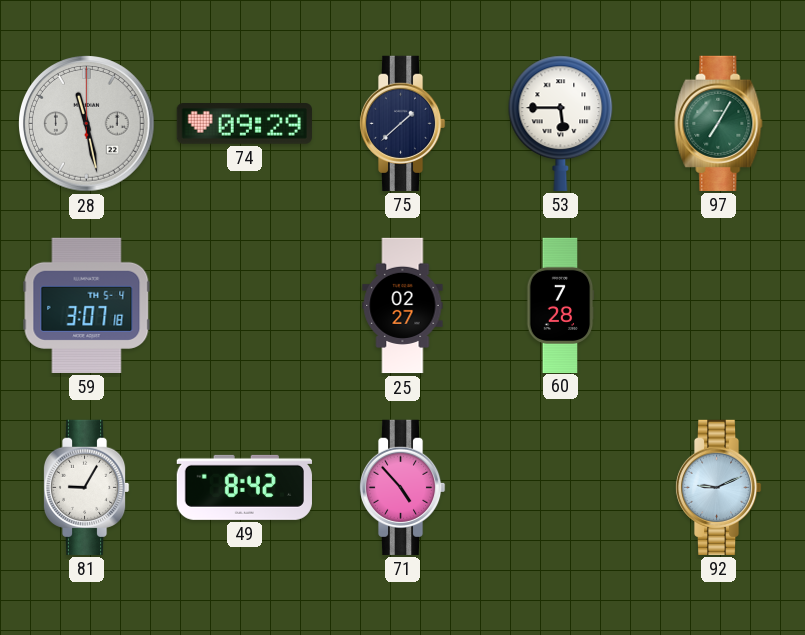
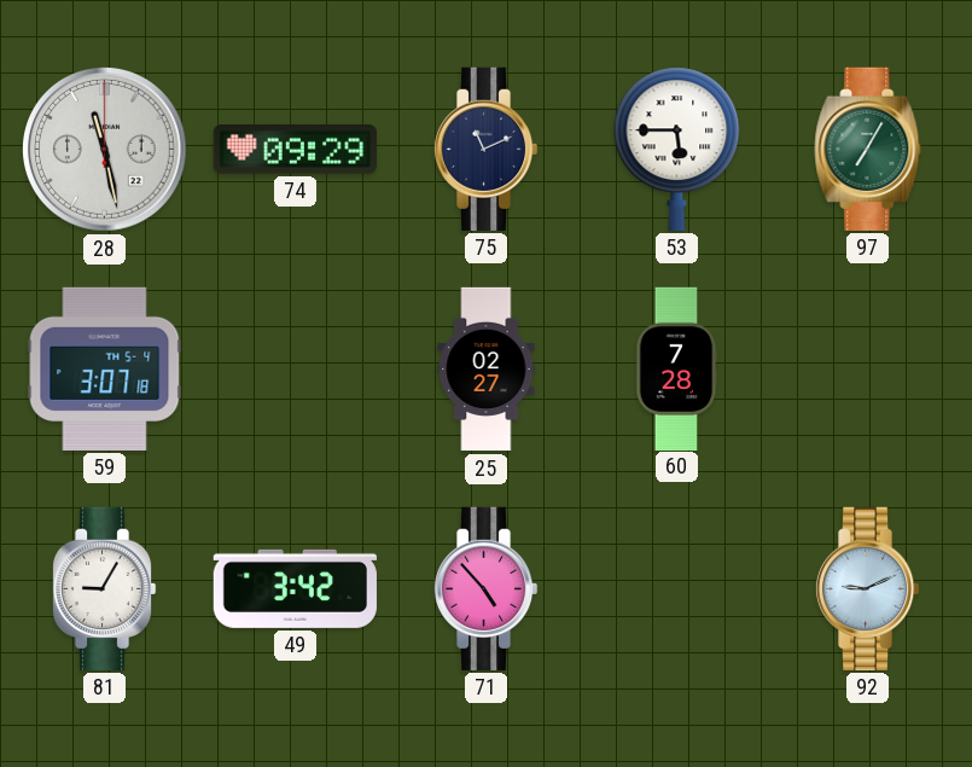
75: 1:38 -> 11:11 (485, 149)
49: 8:42 -> 3:42 (295, 588)
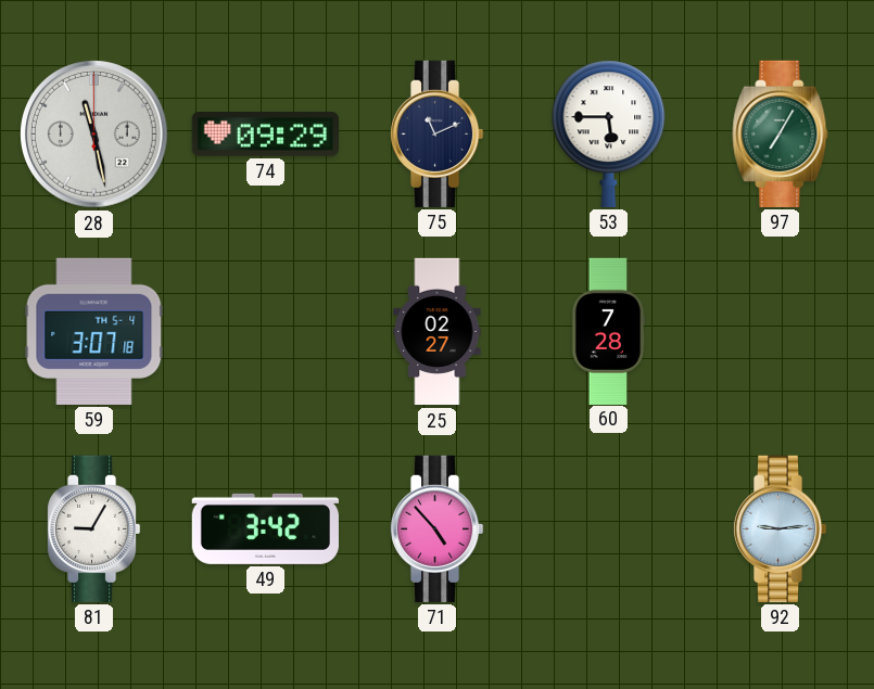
92: 9:11 -> 9:14 (780, 528)
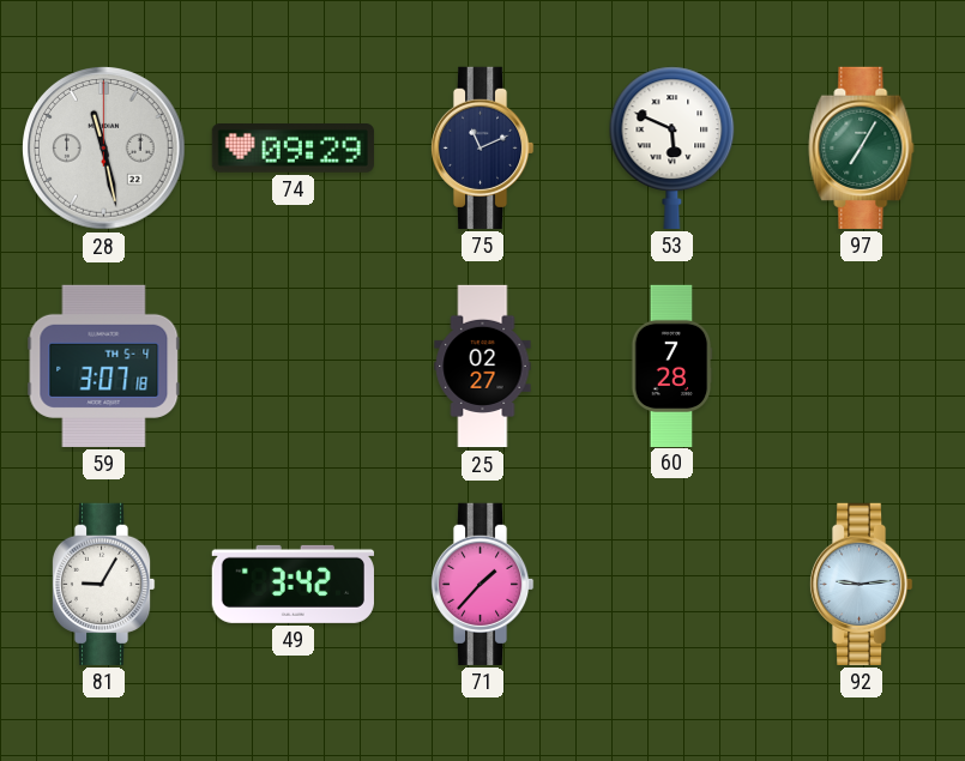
53: 5:45 -> 5:49 (673, 147)
71: 4:53 -> 1:37 (482, 584)
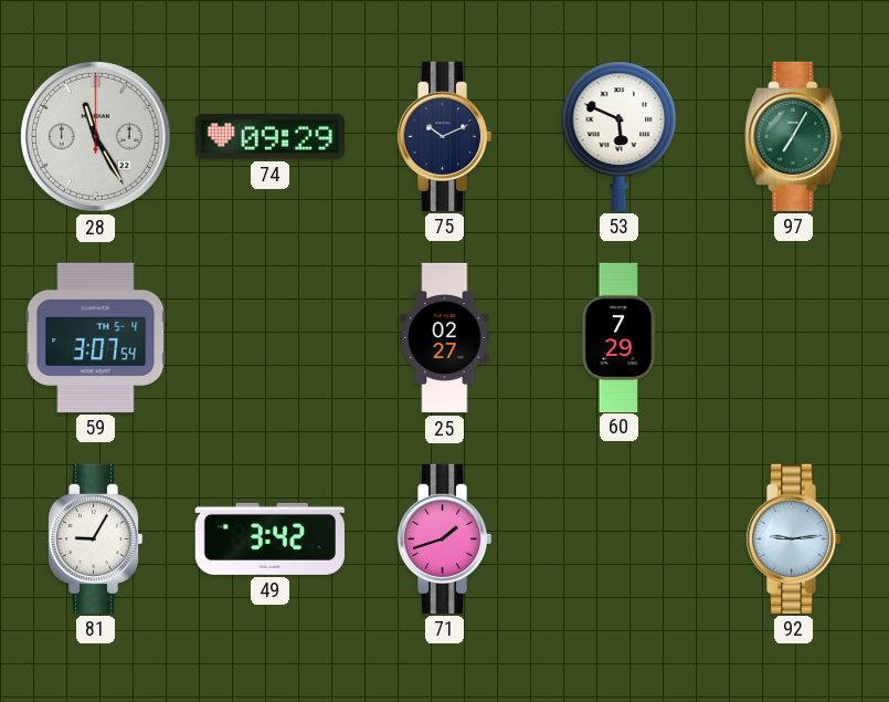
28: 11:28 -> 11:25 (96, 137)
75: 11:11 -> 10:11 (444, 136)
59: 3:07:18 -> 3:07:54 (96, 337)
60: 7:28 -> 7:29 (618, 337)
71: 1:37 -> 1:42 (444, 538)
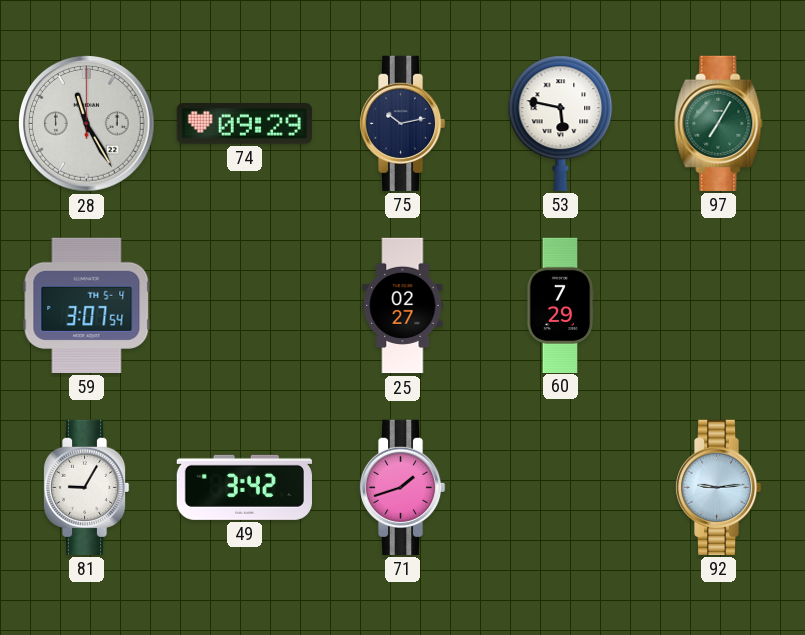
75: 10:11 -> 10:13 (402, 123)
53: 5:49 -> 5:47 (561, 123)
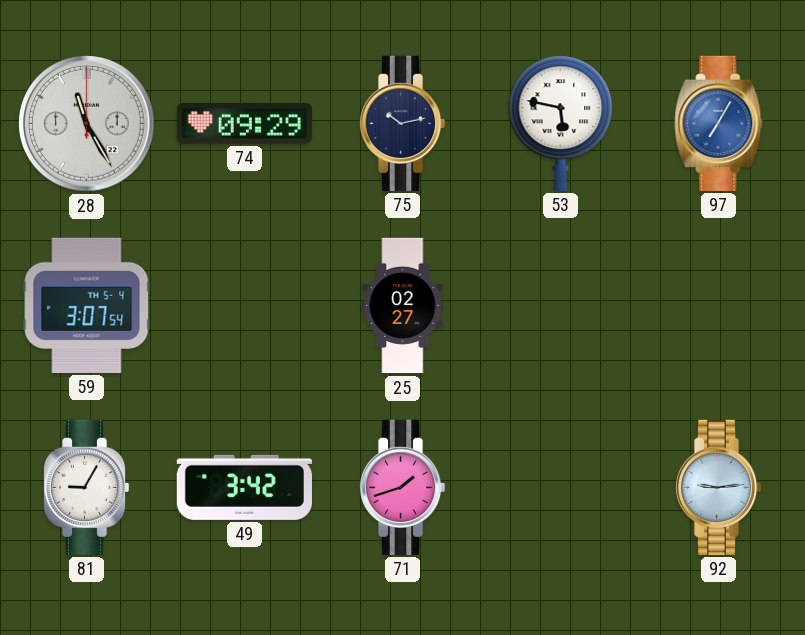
97 dial: green -> blue (719, 123)
60: 7:29 -> none (560, 305)
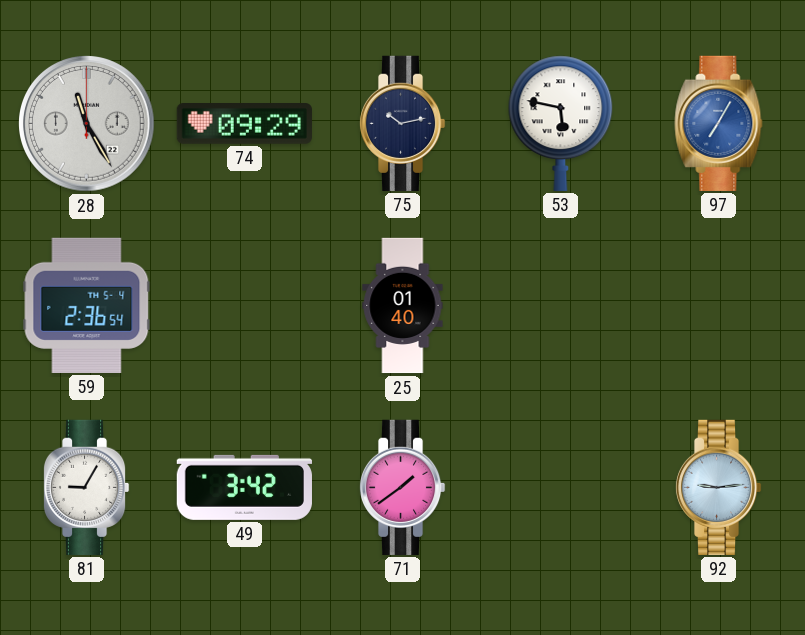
59: 3:07 -> 2:36 (87, 305)
25: 02:27 -> 01:40 (403, 306)
71: 1:42 -> 1:39 (402, 487)
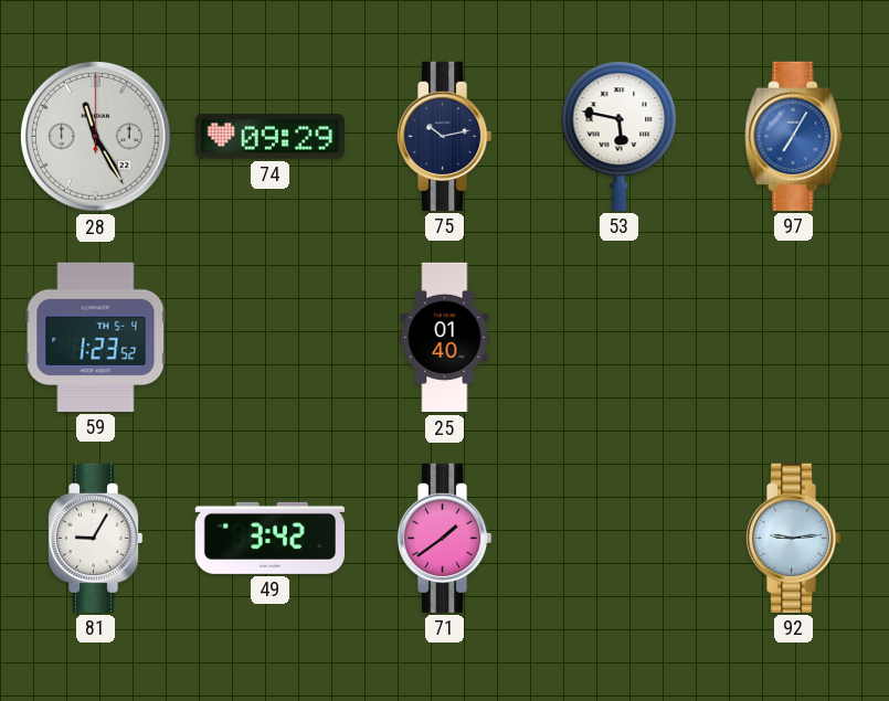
59: 2:36 -> 1:23 (96, 337)
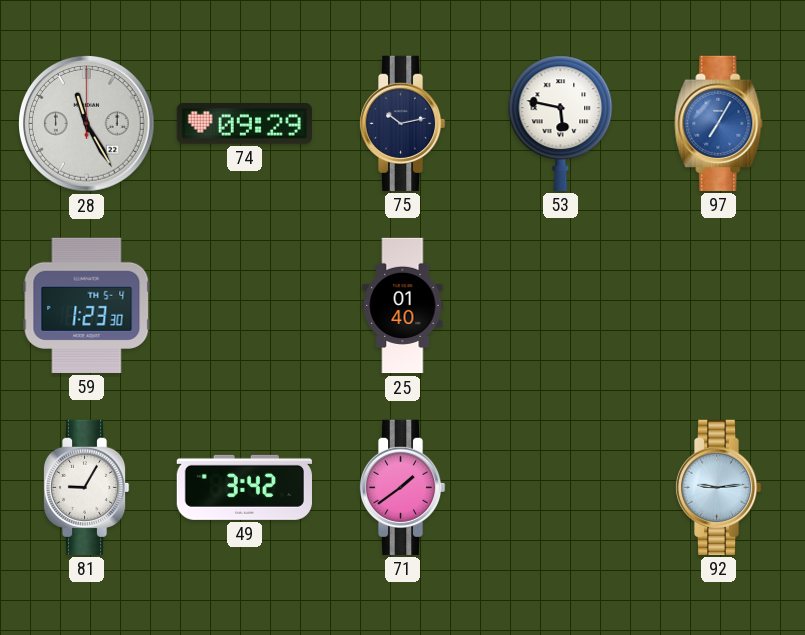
59: 1:23:52 -> 1:23:30 (87, 305)
